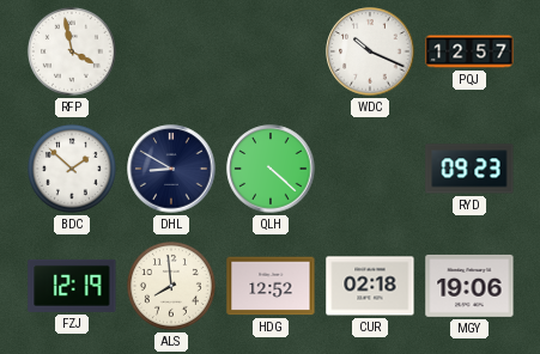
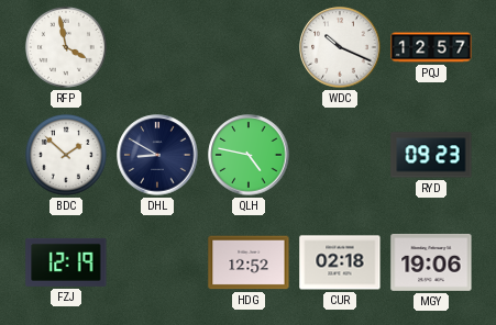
QLH: 4:22 -> 4:47 (249, 155)
ALS: 7:59 -> none (171, 286)
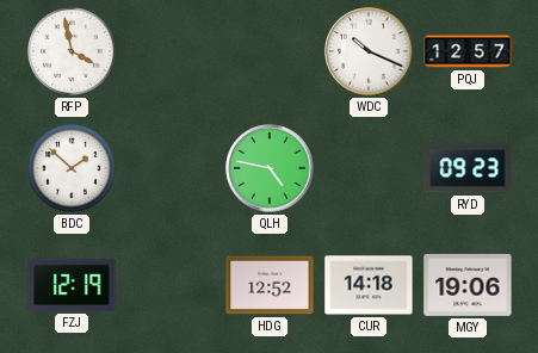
DHL: 8:50 -> none (157, 155)
CUR: 02:18 -> 14:18 (369, 285)
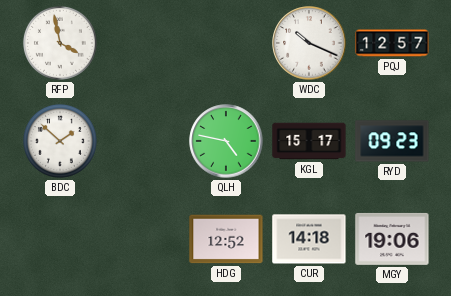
KGL: none -> 15:17 (309, 141)
FZJ: 12:19 -> none (72, 285)
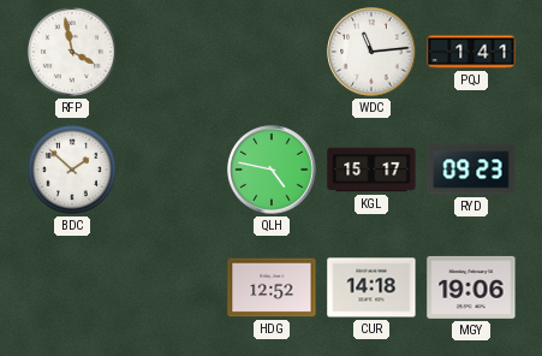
WDC: 10:19 -> 11:14 (371, 52)
PQJ: 12:57 -> 1:41 (471, 52)
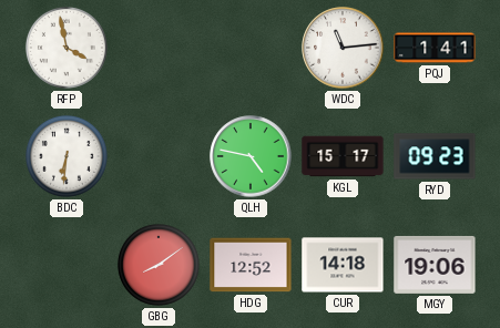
BDC: 1:52 -> 6:31 (67, 156)
GBG: none -> 8:09 (159, 265)
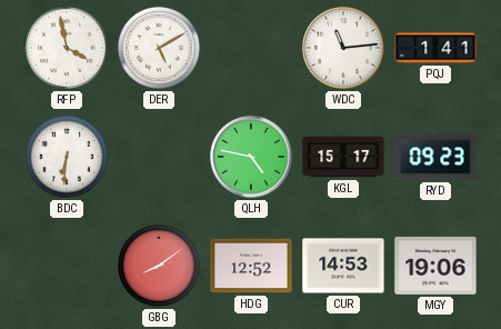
DER: none -> 5:10 (159, 48)
CUR: 14:18 -> 14:53 (343, 266)
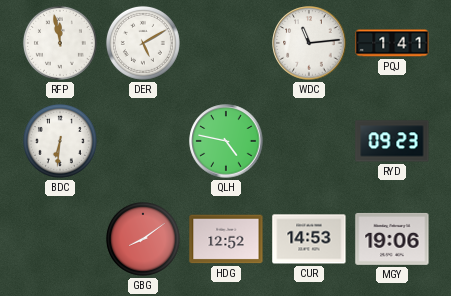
RFP: 3:58 -> 11:58 (60, 43)
KGL: 15:17 -> none (343, 157)
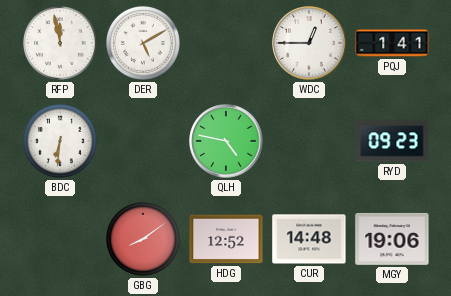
WDC: 11:14 -> 12:45 (309, 43)
CUR: 14:53 -> 14:48 (309, 239)
